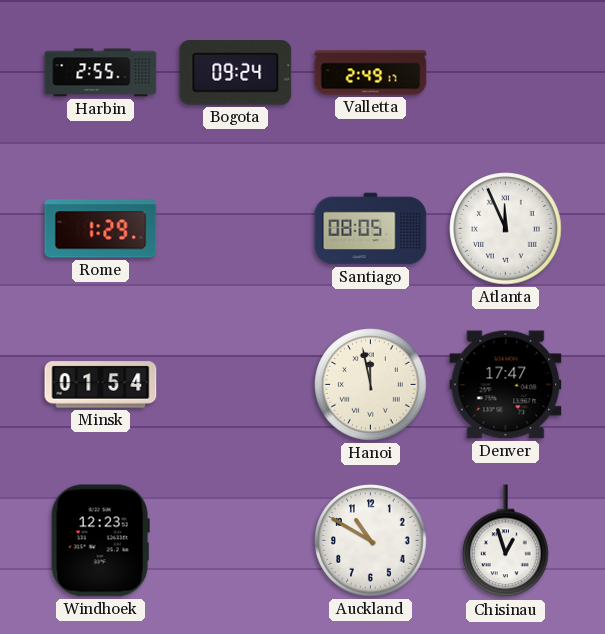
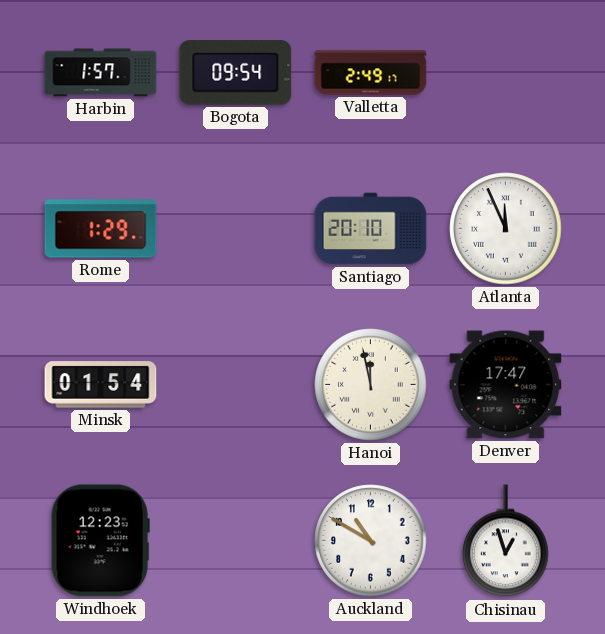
Harbin: 2:55 -> 1:57 (101, 73)
Bogota: 09:24 -> 09:54 (236, 73)
Santiago: 08:05 -> 20:10 (371, 229)
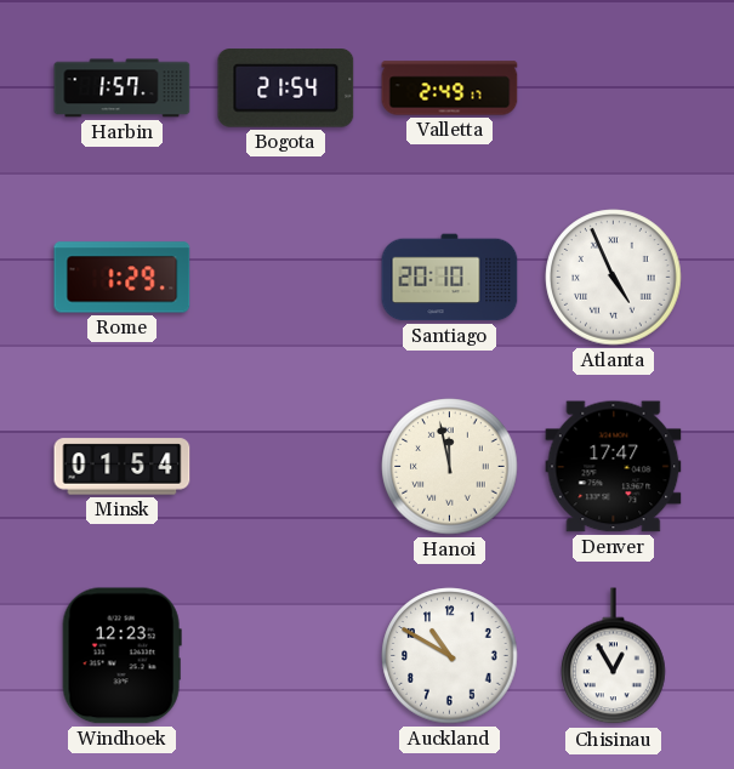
Bogota: 09:54 -> 21:54 (286, 89)
Atlanta: 11:56 -> 4:56 (614, 278)
Chisinau: 12:57 -> 12:55 (614, 656)
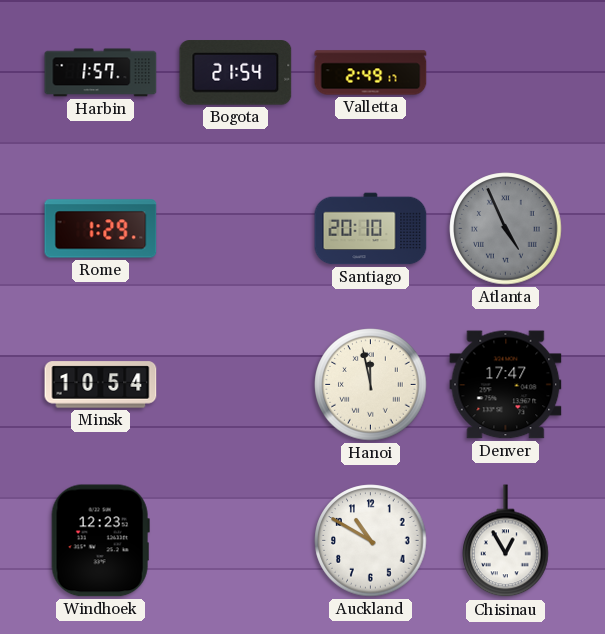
Atlanta dial: white -> grey (506, 229)
Minsk: 01:54 -> 10:54 (101, 385)
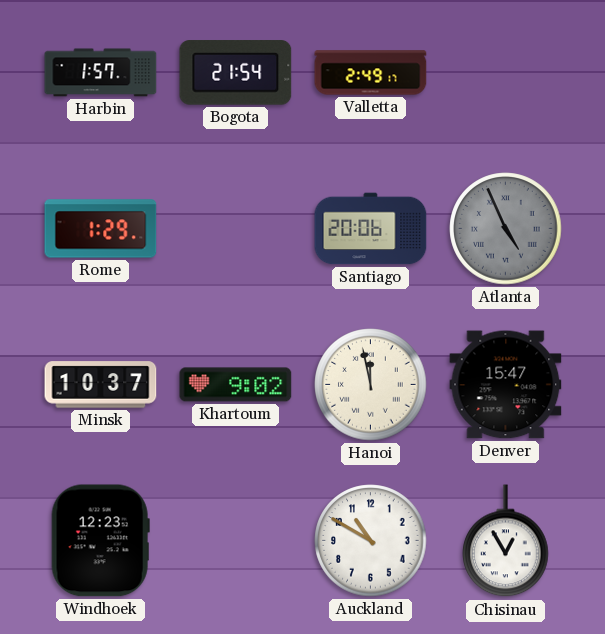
Santiago: 20:10 -> 20:06 (371, 229)
Minsk: 10:54 -> 10:37 (101, 385)
Khartoum: none -> 9:02 (236, 385)
Denver: 17:47 -> 15:47 (506, 385)
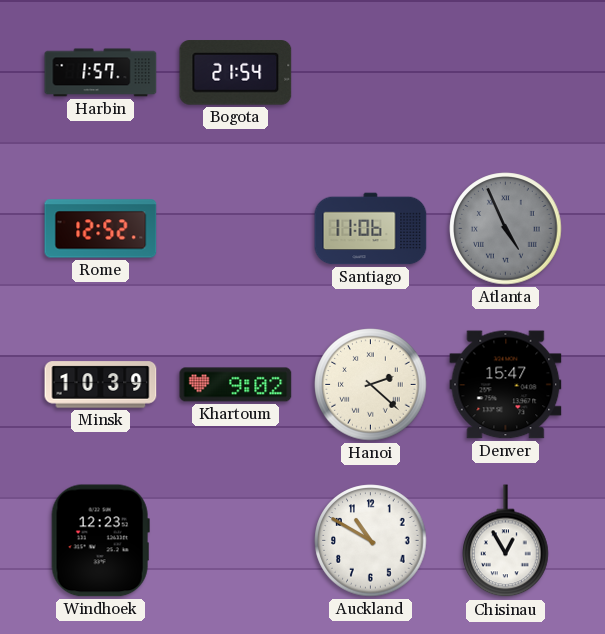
Valletta: 2:49 -> none (371, 73)
Rome: 1:29 -> 12:52 (101, 229)
Santiago: 20:06 -> 11:06 (371, 229)
Minsk: 10:37 -> 10:39 (101, 385)
Hanoi: 11:58 -> 2:22 (371, 385)
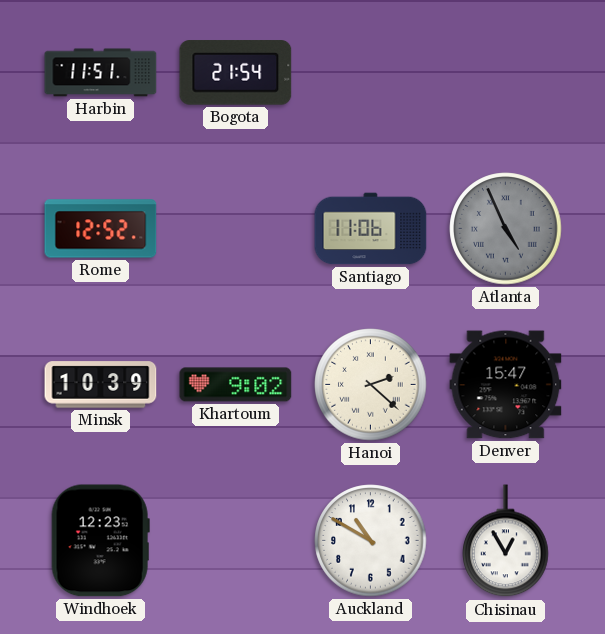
Harbin: 1:57 -> 11:51 (101, 73)
